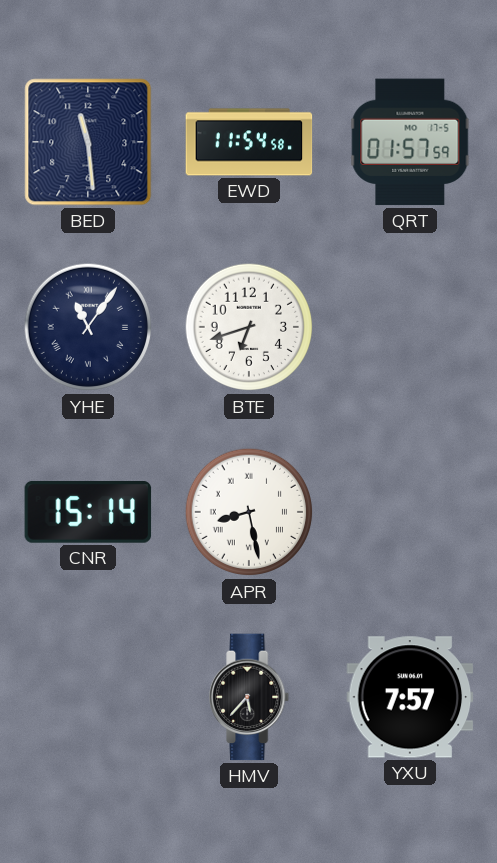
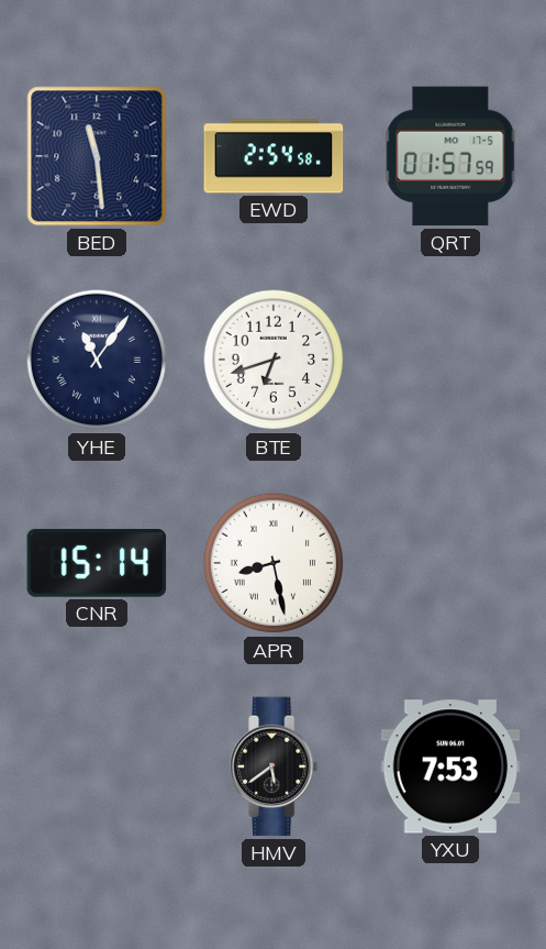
EWD: 11:54 -> 2:54 (274, 156)
HMV: 5:37 -> 5:39 (275, 766)
YXU: 7:57 -> 7:53 (450, 766)
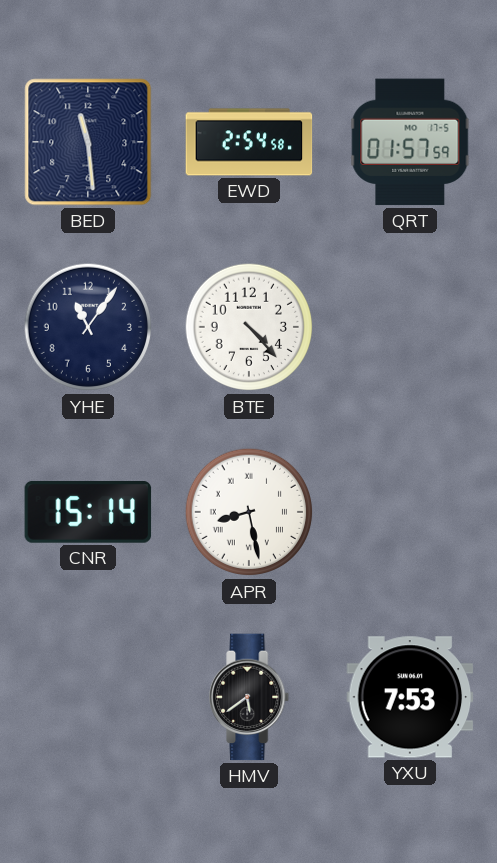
YHE numerals: Roman -> Arabic (88, 327)
BTE: 6:42 -> 4:23 (249, 327)
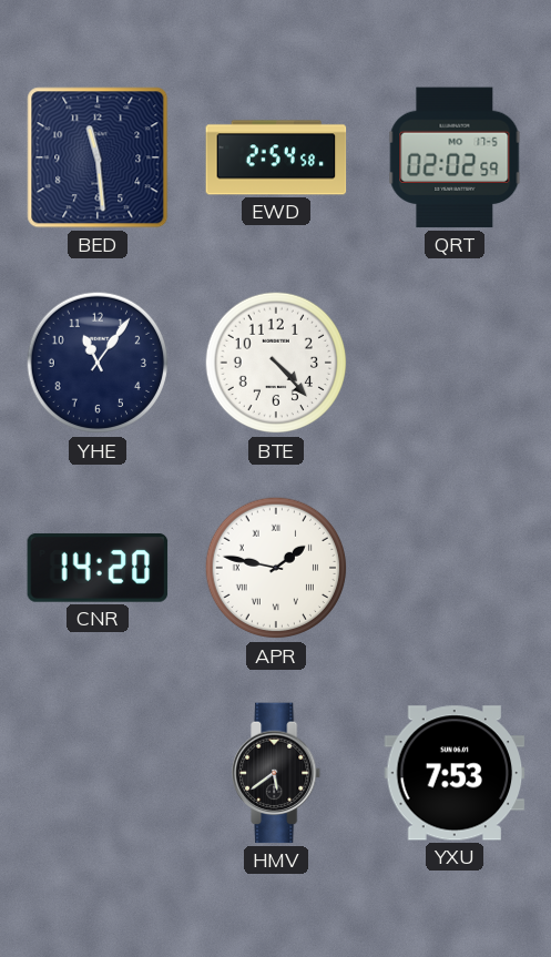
QRT: 01:57 -> 02:02 (455, 157)
CNR: 15:14 -> 14:20 (98, 568)
APR: 8:28 -> 1:47 (276, 568)
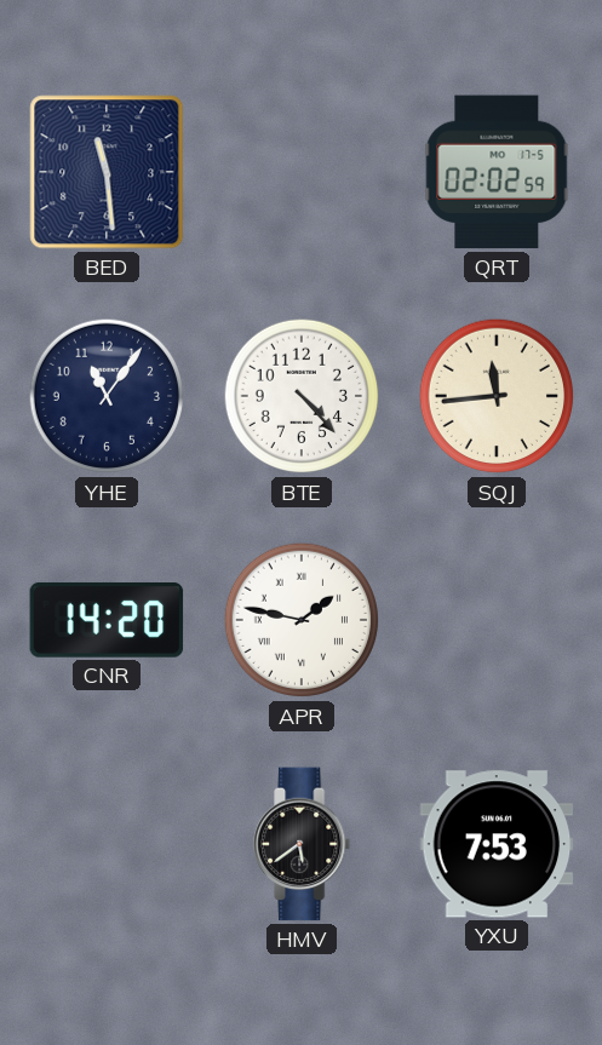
EWD: 2:54 -> none (276, 157)
SQJ: none -> 11:44 (497, 396)
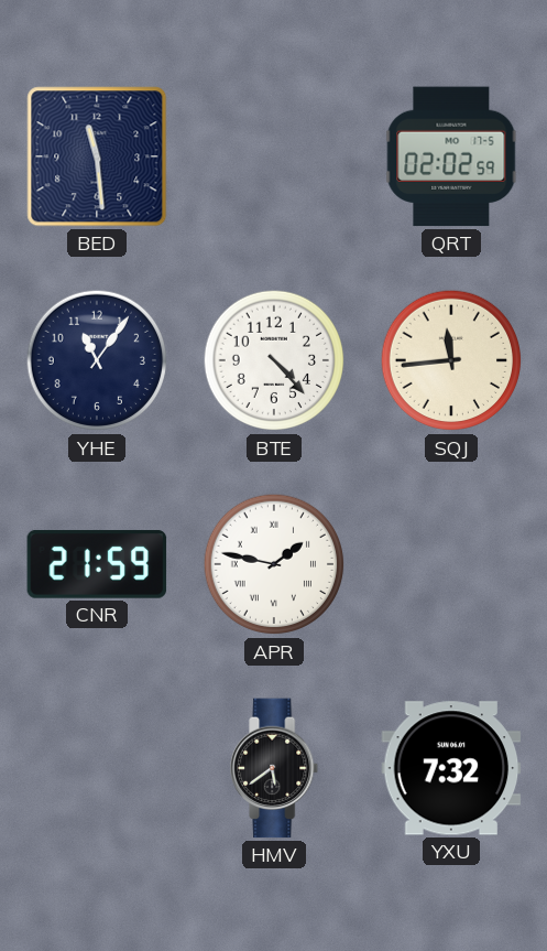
CNR: 14:20 -> 21:59 (97, 564)
YXU: 7:53 -> 7:32 (451, 768)
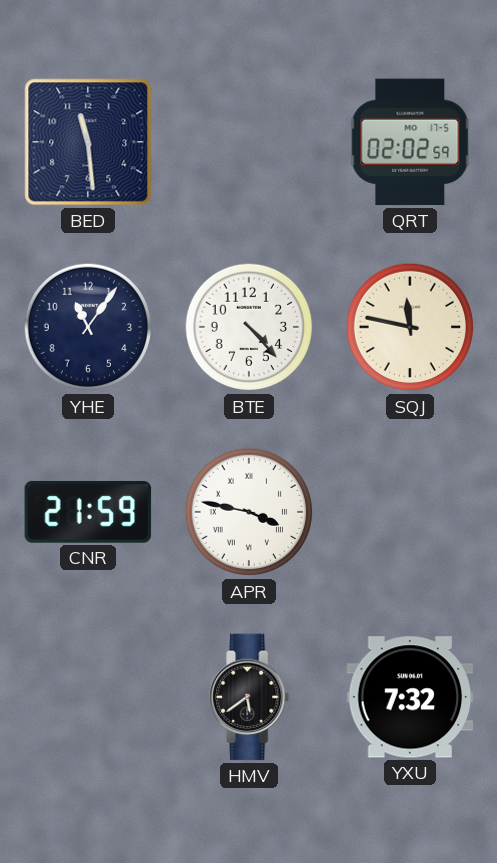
SQJ: 11:44 -> 11:47 (410, 327)
APR: 1:47 -> 3:47 (249, 512)
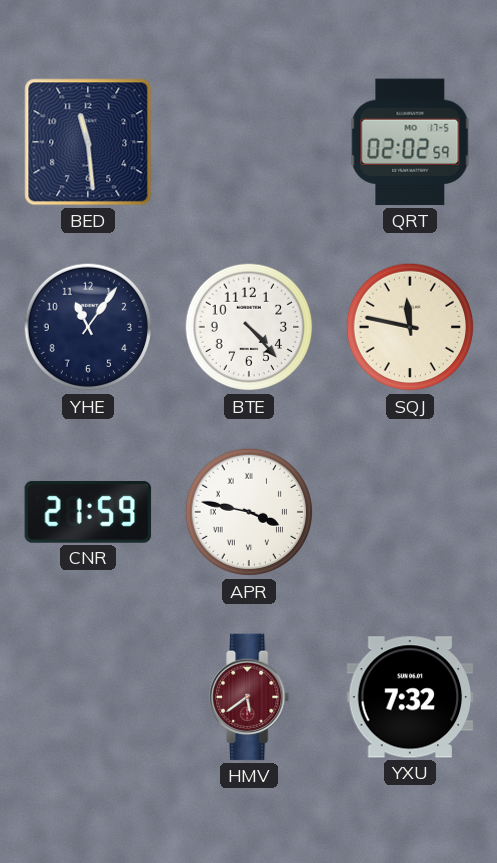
HMV dial: black -> burgundy (250, 697)
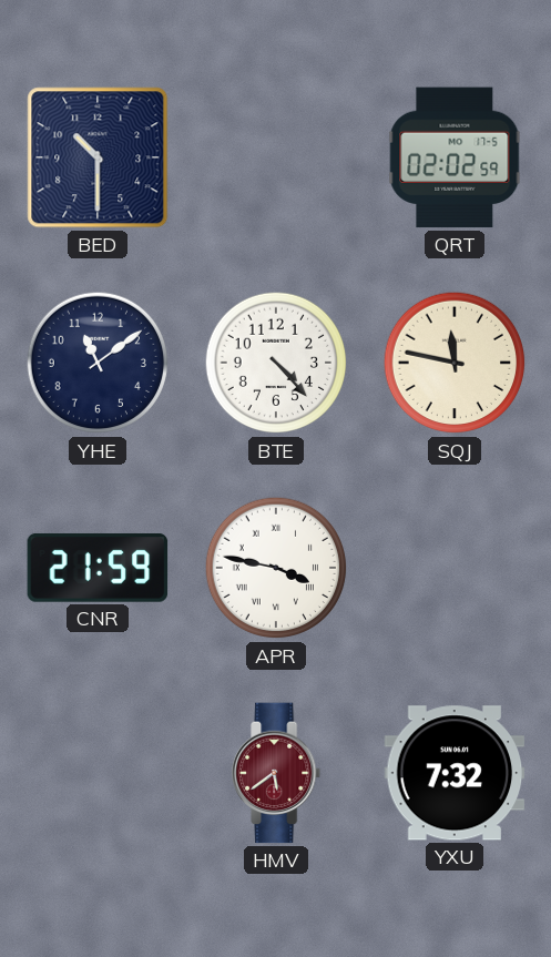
BED: 11:29 -> 10:30 (98, 157)
YHE: 11:06 -> 11:09 (98, 363)
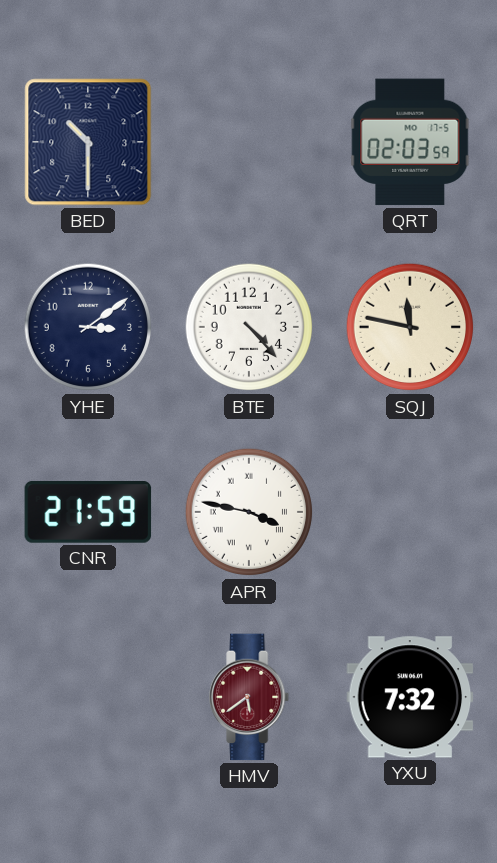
QRT: 02:02 -> 02:03 (410, 142)
YHE: 11:09 -> 3:09 (88, 327)
